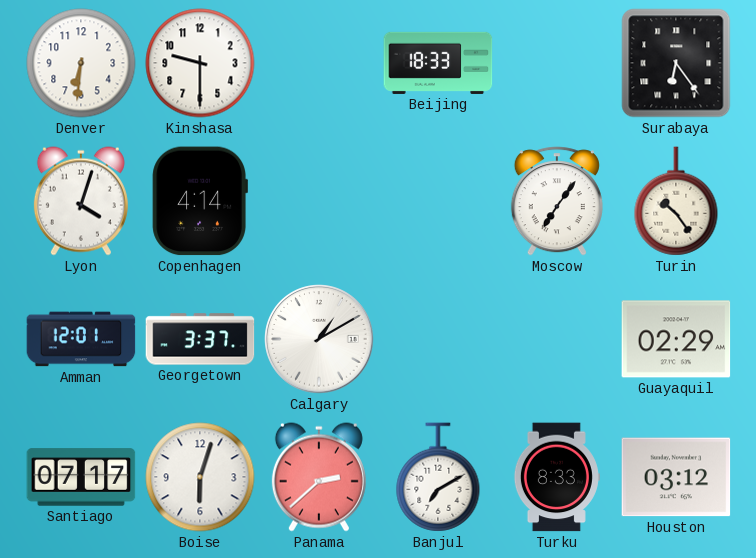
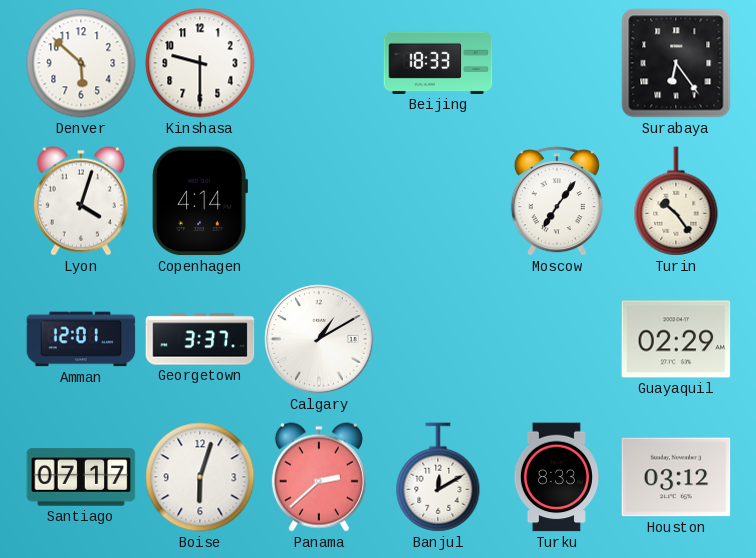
Denver: 6:31 -> 5:52 (81, 63)
Banjul: 7:10 -> 12:10 (438, 477)
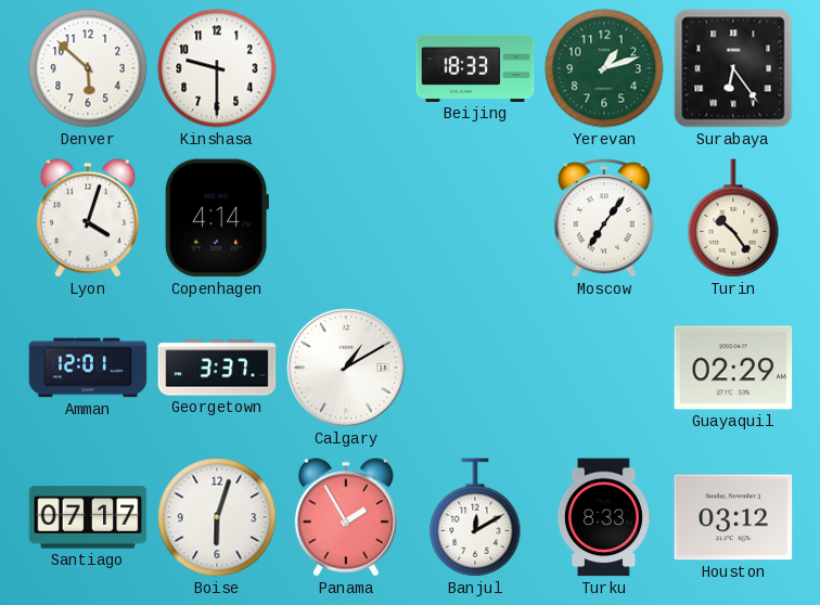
Yerevan: none -> 1:12 (604, 68)
Panama: 2:38 -> 1:55 (346, 517)
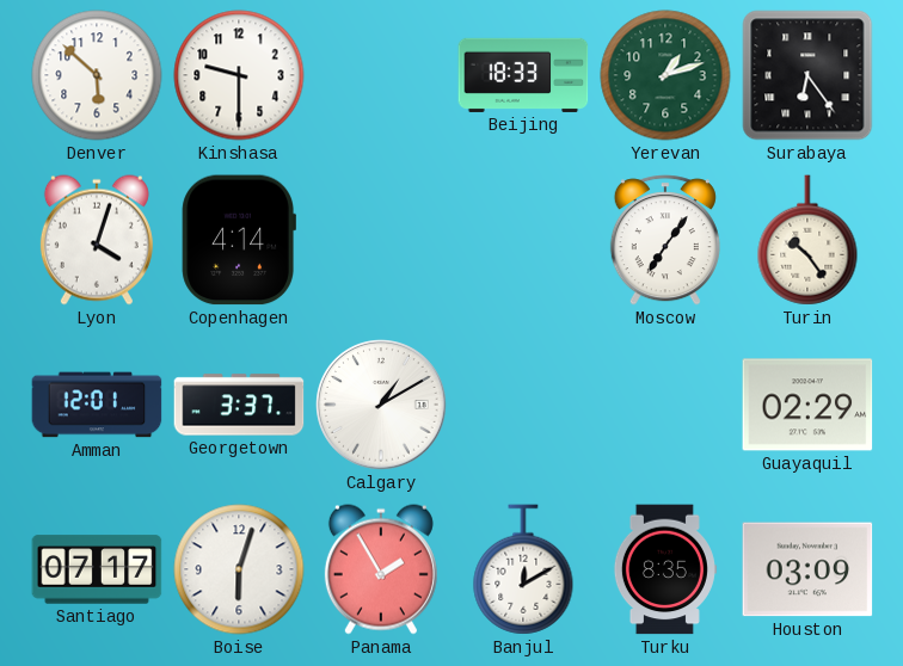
Turku: 8:33 -> 8:35 (664, 569)
Houston: 03:12 -> 03:09 (807, 569)
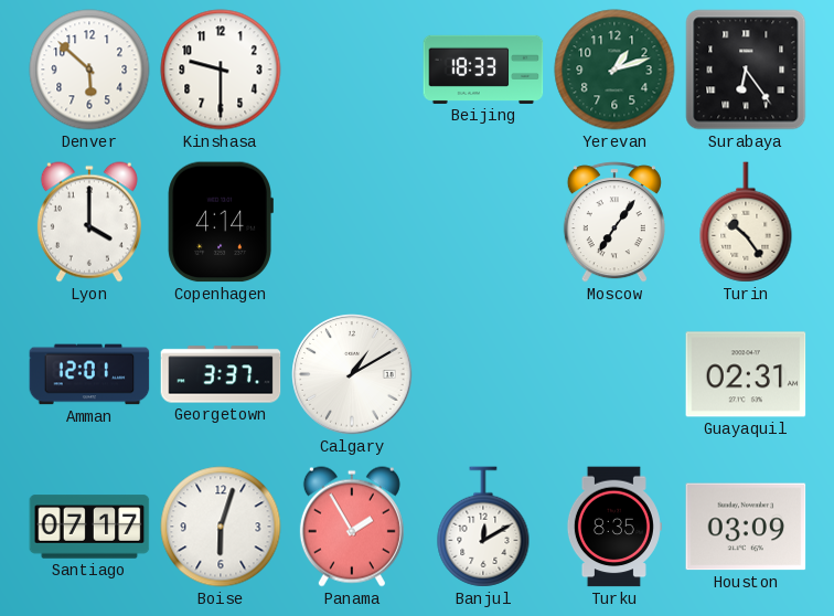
Lyon: 4:03 -> 4:00 (89, 222)
Guayaquil: 02:29 -> 02:31 (746, 374)
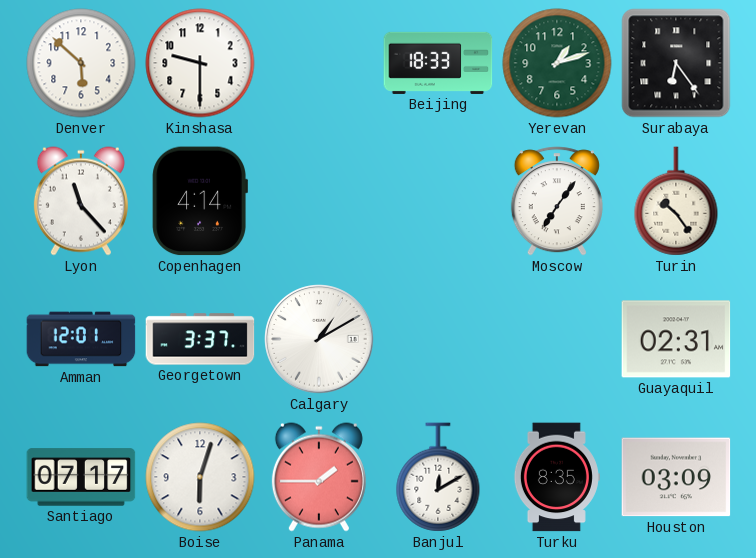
Lyon: 4:00 -> 11:23 (81, 201)
Panama: 1:55 -> 1:45 (319, 477)
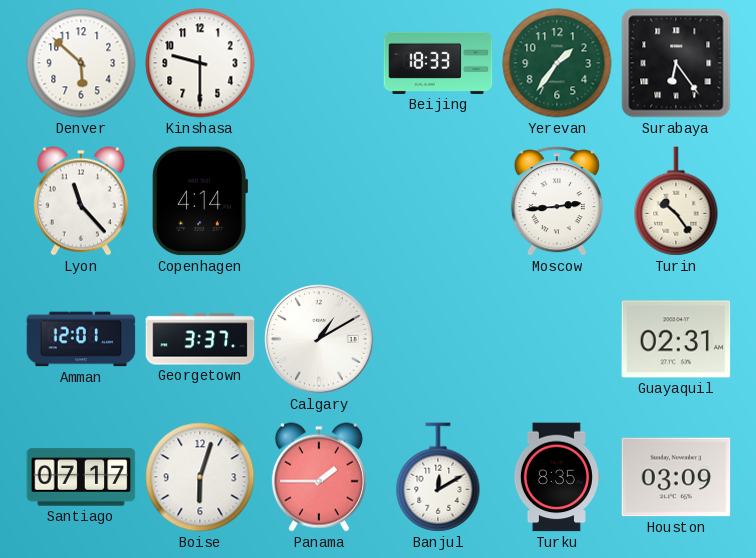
Yerevan: 1:12 -> 1:36 (557, 63)
Moscow: 7:06 -> 2:44 (557, 201)
